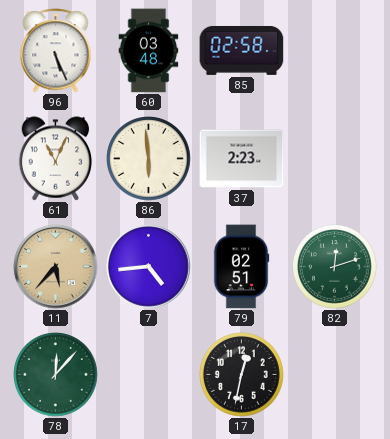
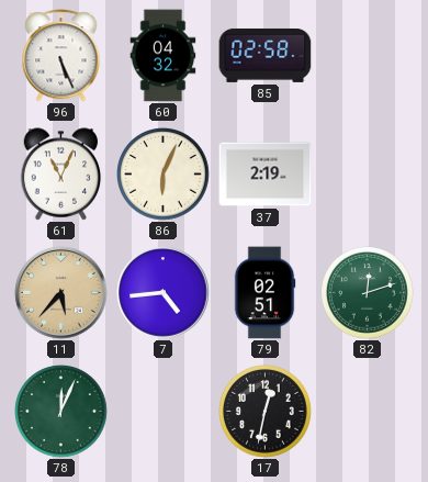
60: 03:48 -> 04:32 (164, 56)
86: 5:59 -> 6:04 (164, 175)
37: 2:23 -> 2:19 (266, 175)
78: 12:07 -> 12:04 (61, 412)
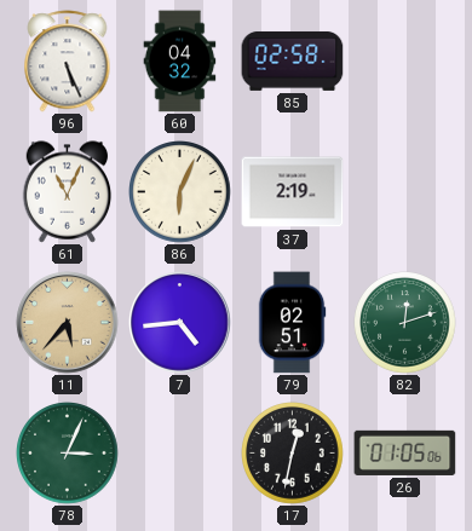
78: 12:04 -> 3:04 (68, 454)
26: none -> 01:05 (405, 452)
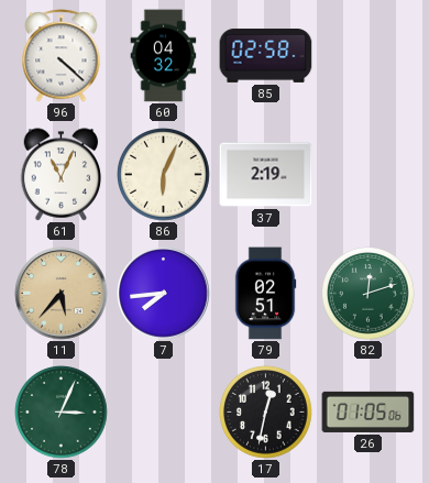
96: 5:26 -> 4:22 (62, 56)
7: 4:44 -> 7:44 (164, 294)
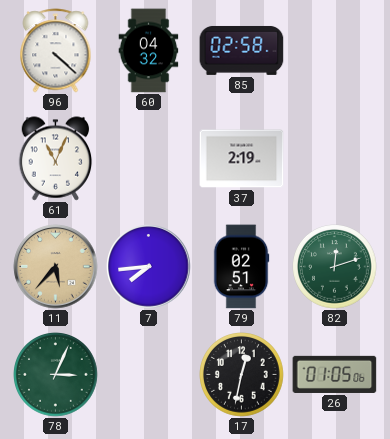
86: 6:04 -> none (164, 175)
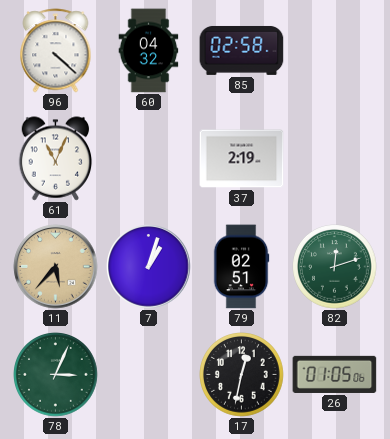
7: 7:44 -> 1:03 (149, 267)
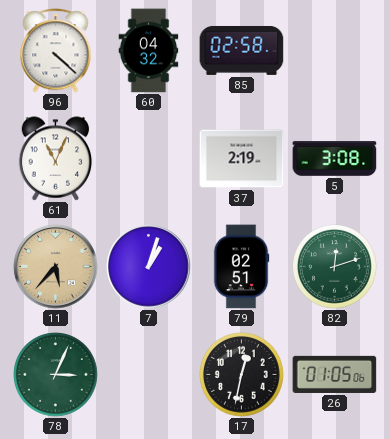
5: none -> 3:08 (335, 159)
